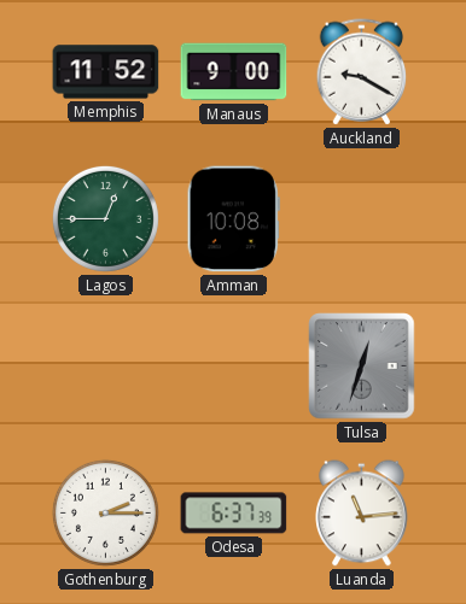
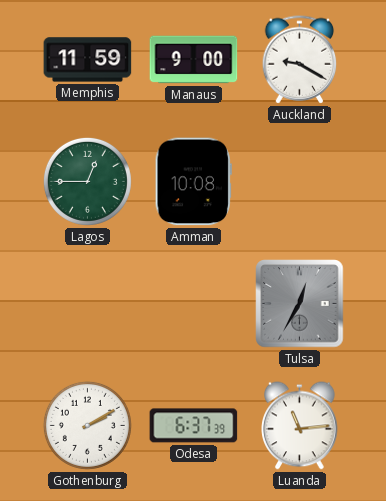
Memphis: 11:52 -> 11:59 (88, 60)
Tulsa: 12:33 -> 12:35 (300, 304)
Gothenburg: 2:15 -> 2:10 (87, 425)
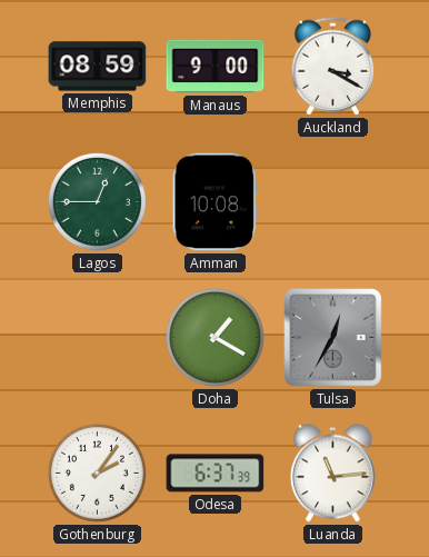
Memphis: 11:59 -> 08:59 (98, 67)
Auckland: 9:20 -> 3:20 (333, 67)
Doha: none -> 1:20 (214, 337)
Gothenburg: 2:10 -> 2:06 (97, 473)
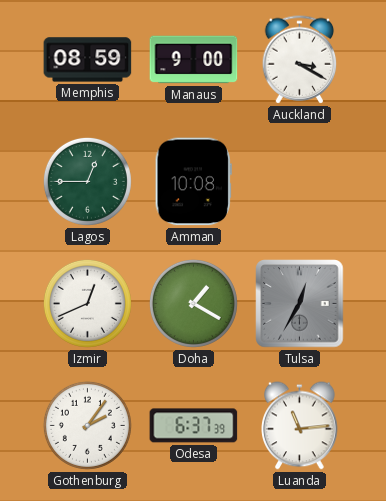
Izmir: none -> 12:41 (87, 303)
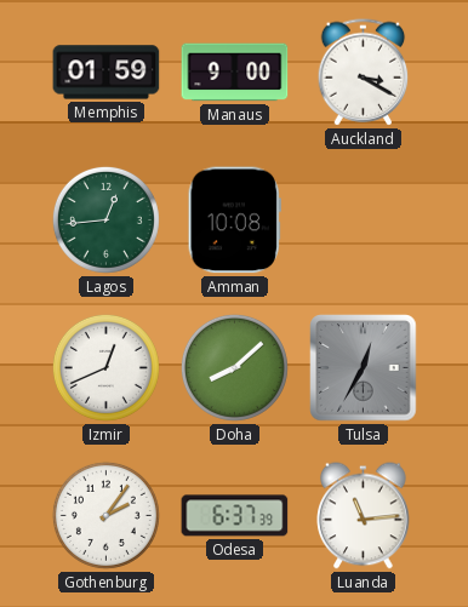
Memphis: 08:59 -> 01:59 (107, 73)
Lagos: 12:45 -> 12:44 (105, 219)
Doha: 1:20 -> 8:08 (234, 367)
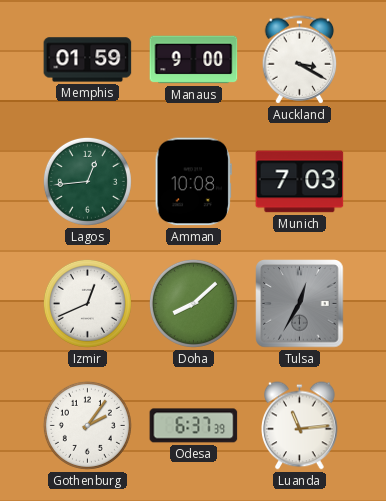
Munich: none -> 7:03 (300, 182)
